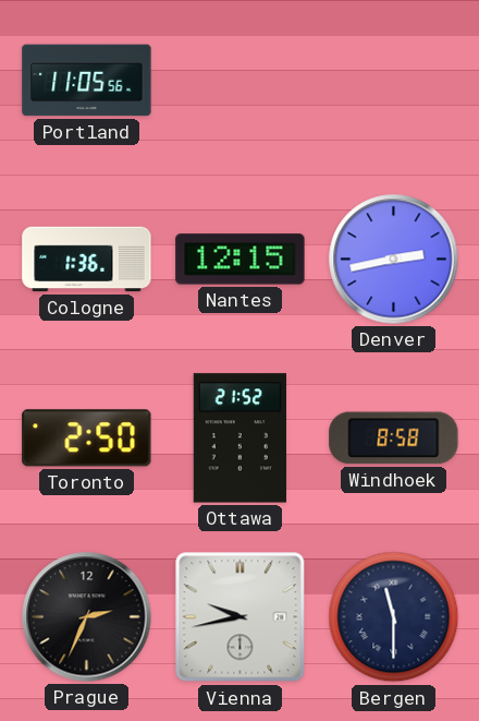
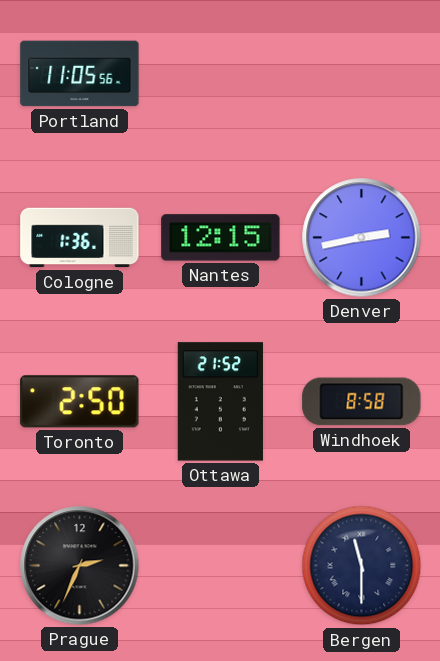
Vienna: 9:43 -> none (241, 617)
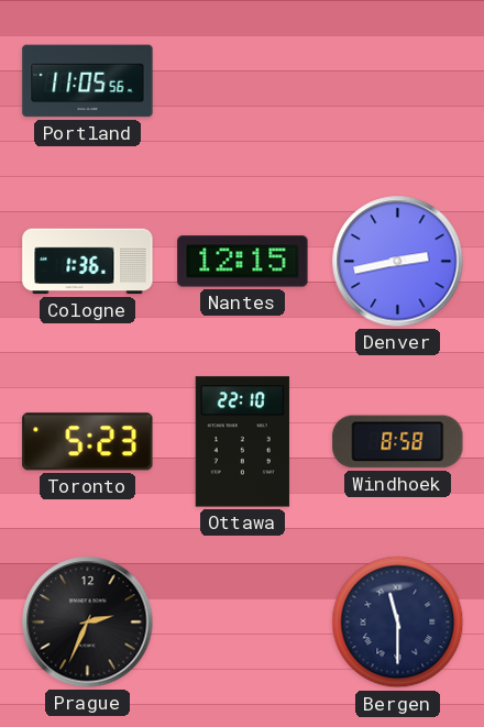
Toronto: 2:50 -> 5:23 (88, 442)
Ottawa: 21:52 -> 22:10 (242, 442)
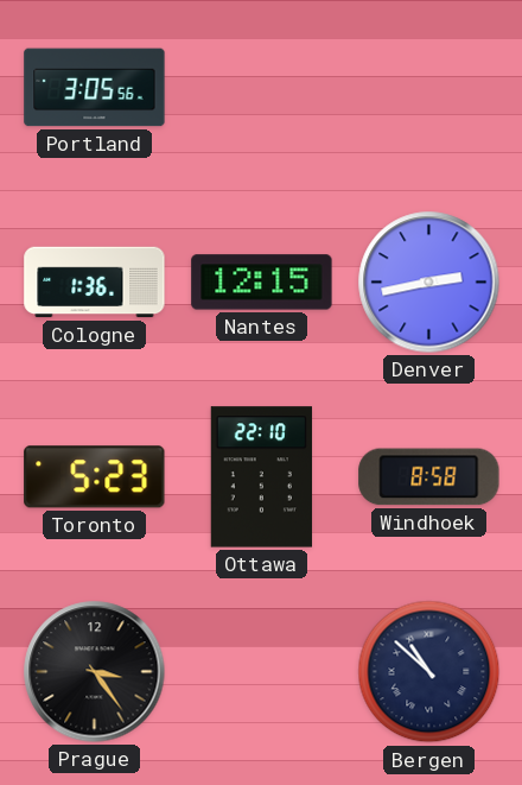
Portland: 11:05 -> 3:05 (95, 88)
Prague: 2:34 -> 3:24 (95, 672)
Bergen: 11:30 -> 10:52 (429, 672)
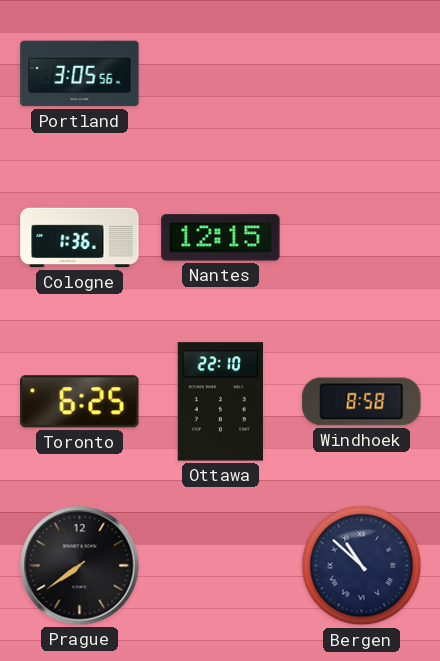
Denver: 2:43 -> none (429, 283)
Toronto: 5:23 -> 6:25 (80, 402)
Prague: 3:24 -> 7:39 (80, 566)
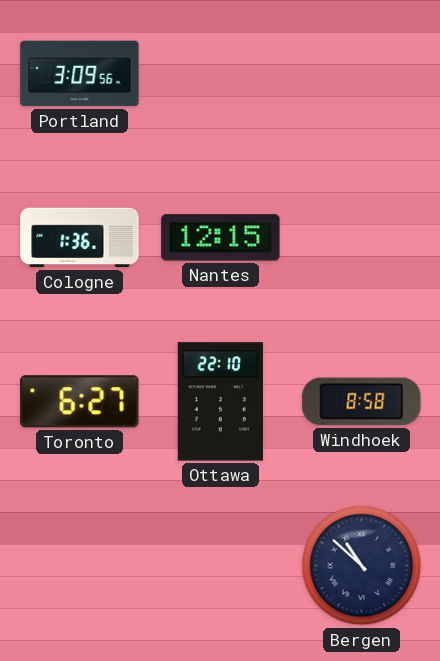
Portland: 3:05 -> 3:09 (80, 74)
Toronto: 6:25 -> 6:27 (80, 402)
Prague: 7:39 -> none (80, 566)
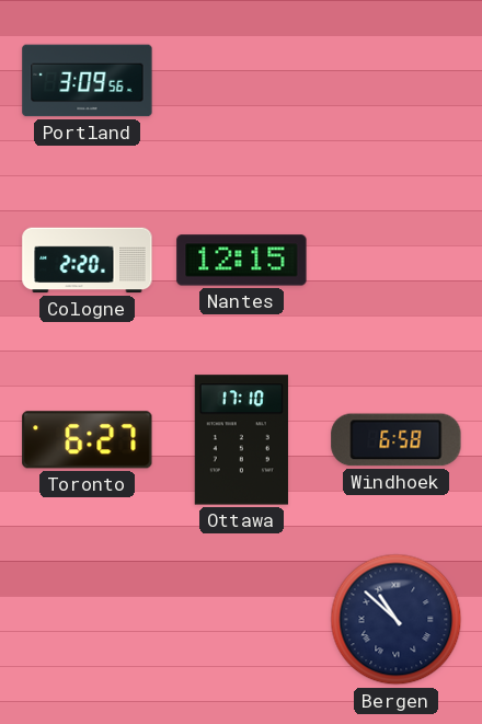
Cologne: 1:36 -> 2:20 (88, 261)
Ottawa: 22:10 -> 17:10 (241, 440)
Windhoek: 8:58 -> 6:58 (397, 440)
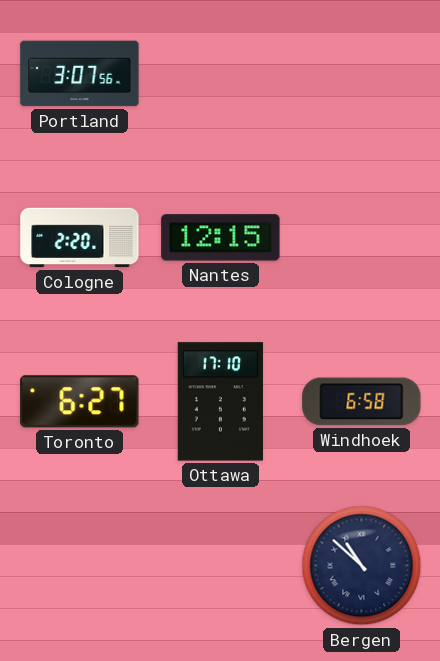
Portland: 3:09 -> 3:07 (80, 74)
